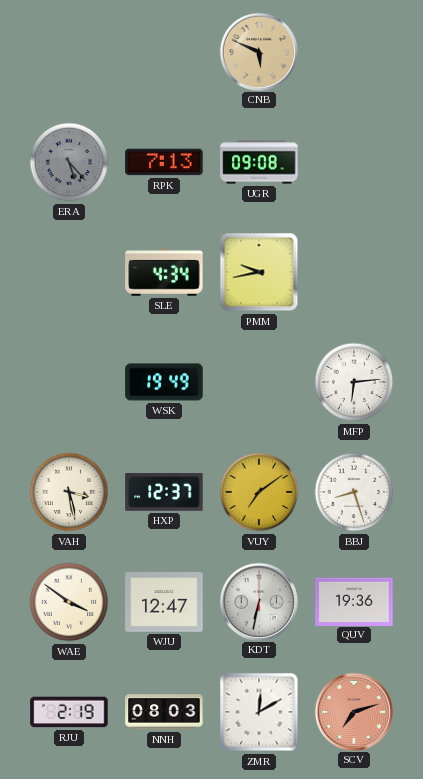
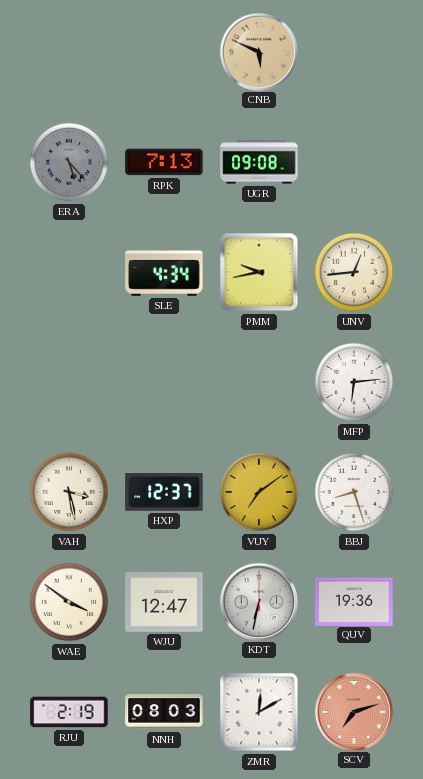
UNV: none -> 12:44 (354, 272)
WSK: 19:49 -> none (164, 382)
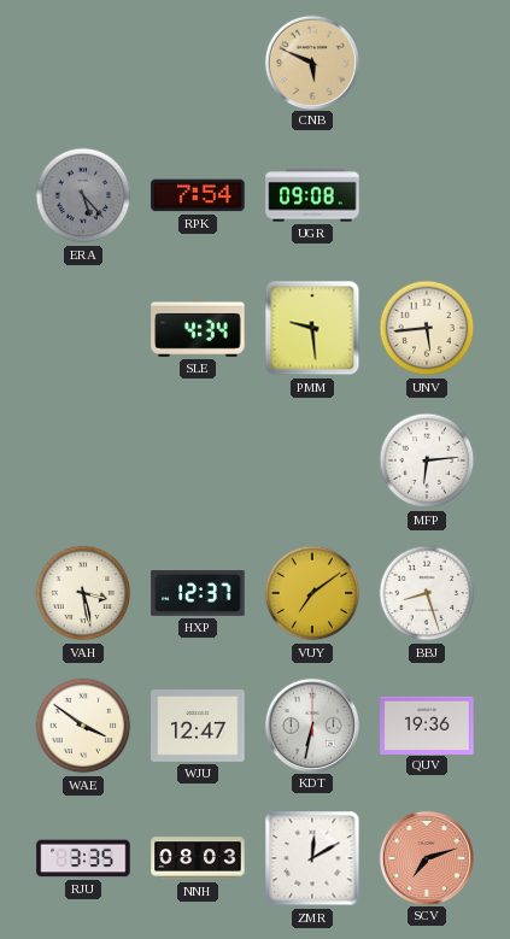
RPK: 7:13 -> 7:54 (198, 195)
PMM: 9:43 -> 9:29 (312, 328)
UNV: 12:44 -> 5:44 (427, 328)
RJU: 2:19 -> 3:35 (83, 858)
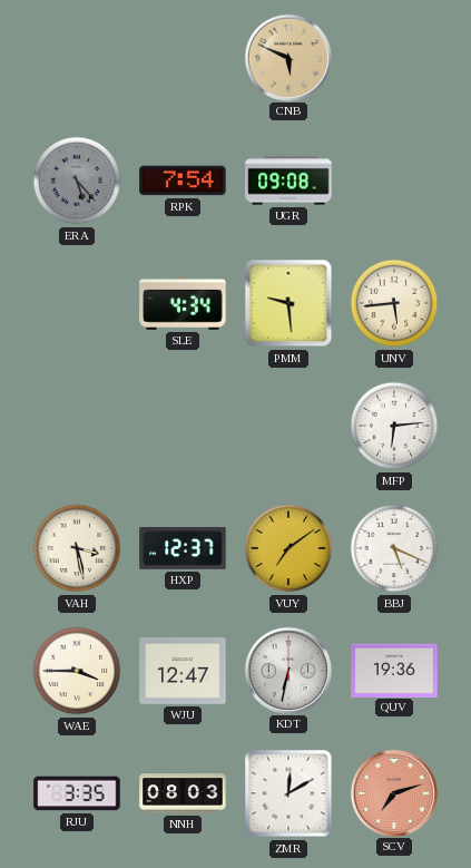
BBJ: 8:27 -> 5:19 (394, 548)
WAE: 3:51 -> 3:45 (77, 671)
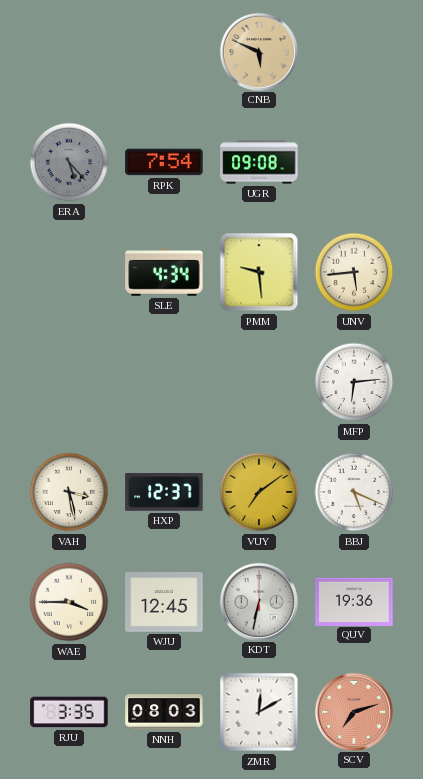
WJU: 12:47 -> 12:45 (164, 603)
